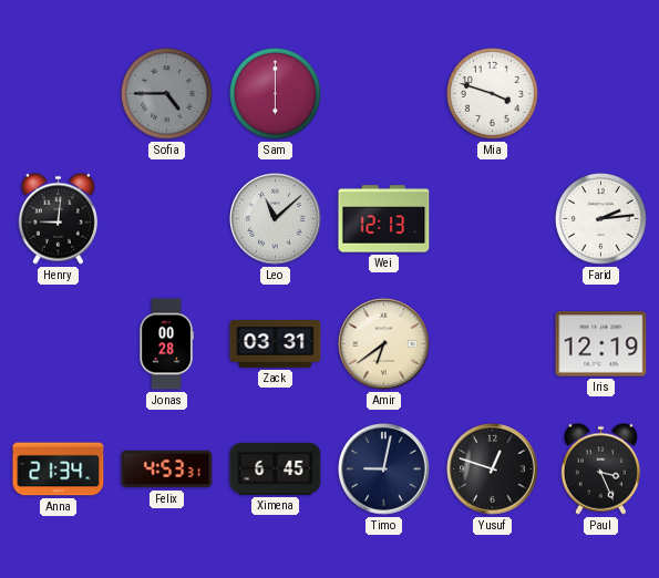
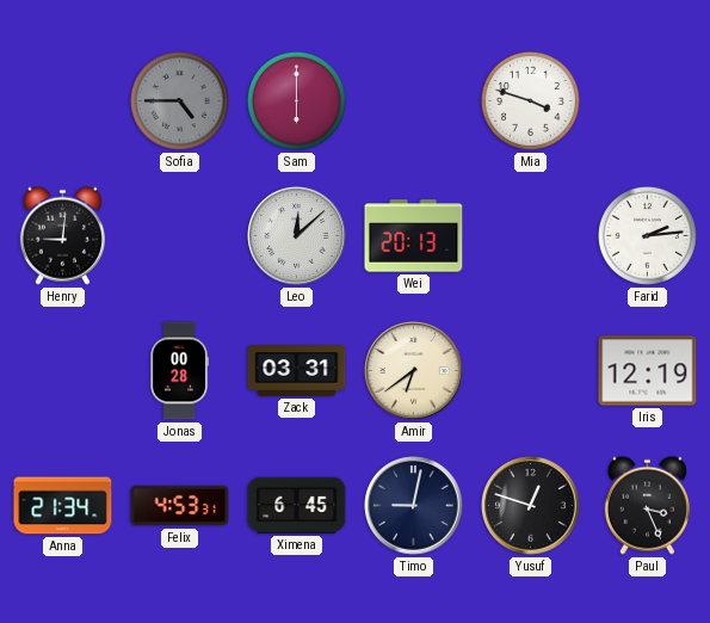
Leo: 11:08 -> 12:08 (297, 236)
Wei: 12:13 -> 20:13 (414, 236)
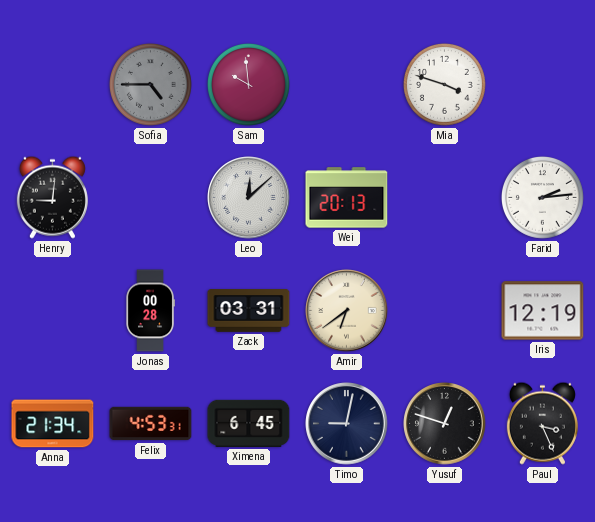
Sam: 6:00 -> 9:59 (248, 84)
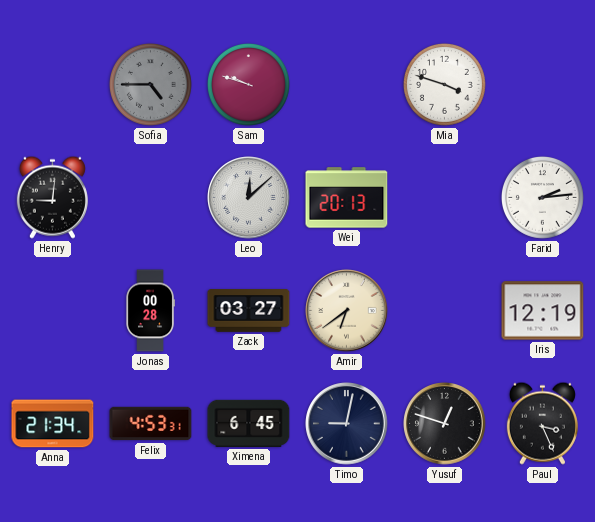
Sam: 9:59 -> 9:48 (248, 84)
Zack: 03:31 -> 03:27 (249, 311)
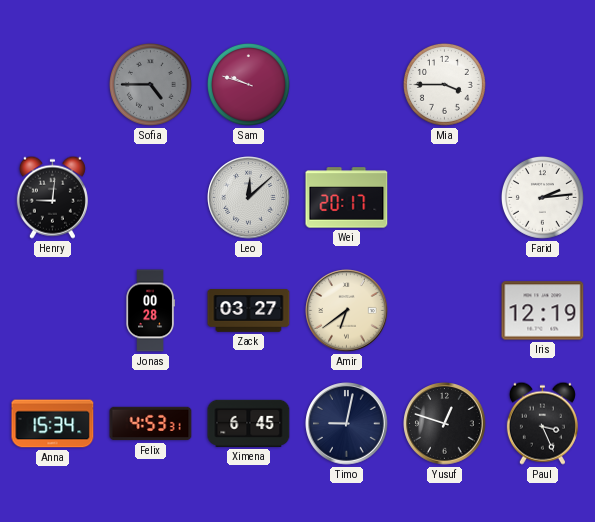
Mia: 3:48 -> 3:45 (444, 84)
Wei: 20:13 -> 20:17 (347, 198)
Anna: 21:34 -> 15:34 (53, 424)
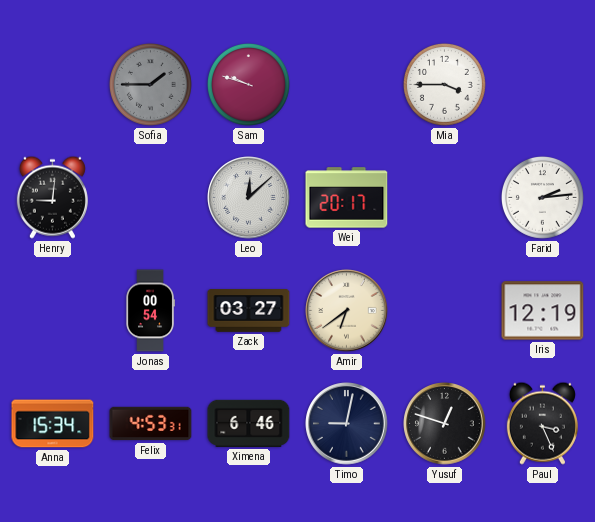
Sofia: 4:45 -> 1:45 (150, 84)
Jonas: 00:28 -> 00:54 (150, 311)
Ximena: 6:45 -> 6:46 (249, 423)
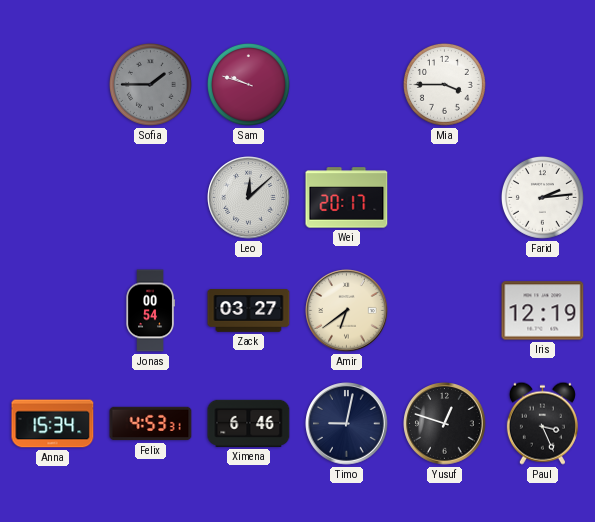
Henry: 9:01 -> none (52, 197)
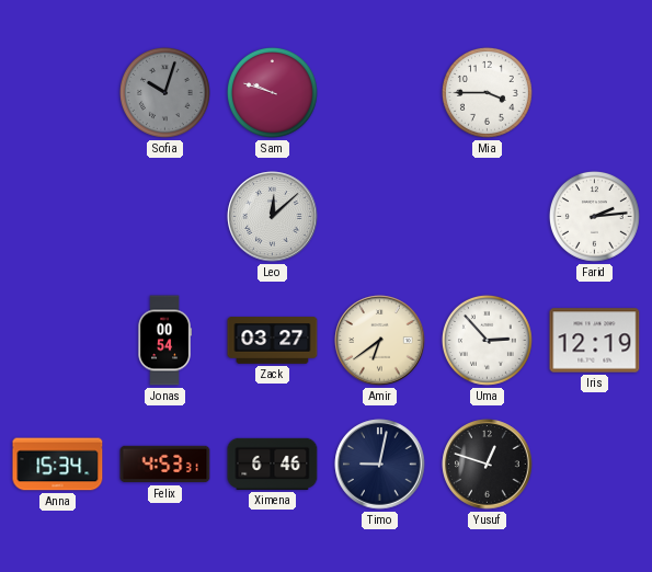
Sofia: 1:45 -> 10:03 (164, 92)
Wei: 20:17 -> none (347, 198)
Uma: none -> 2:53 (487, 340)
Paul: 3:26 -> none (542, 423)
